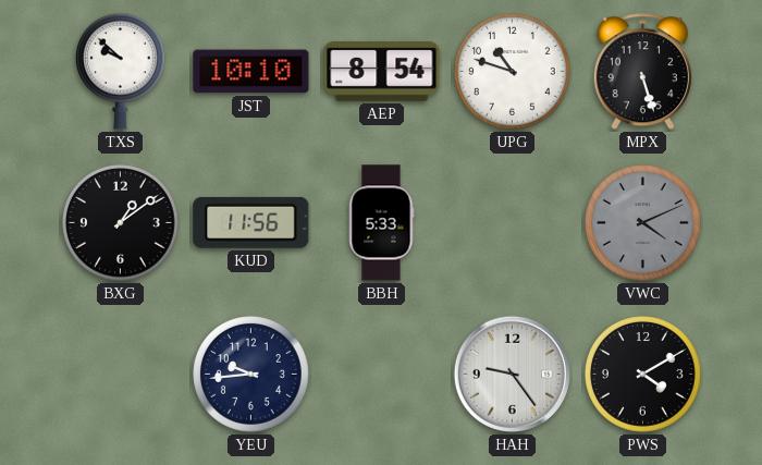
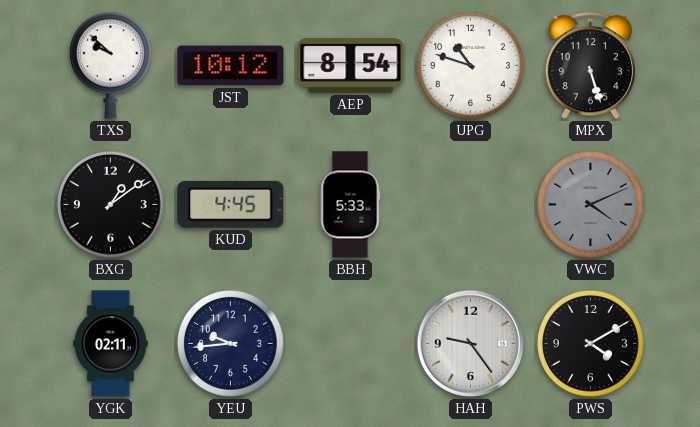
JST: 10:10 -> 10:12 (231, 66)
KUD: 11:56 -> 4:45 (231, 204)
YGK: none -> 02:11 (111, 344)
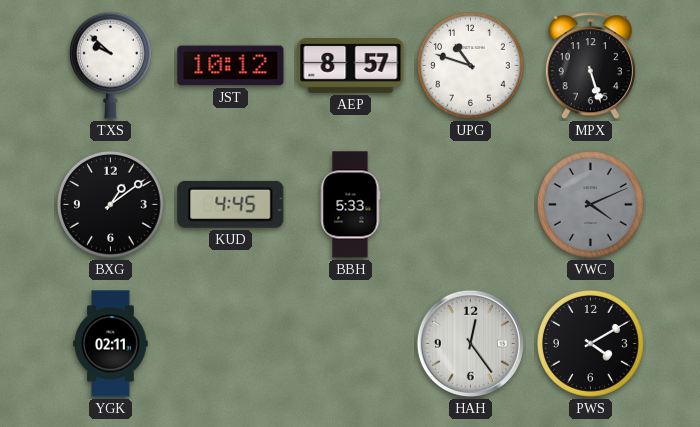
AEP: 8:54 -> 8:57 (351, 66)
YEU: 9:44 -> none (231, 344)
HAH: 9:24 -> 12:24 (470, 343)
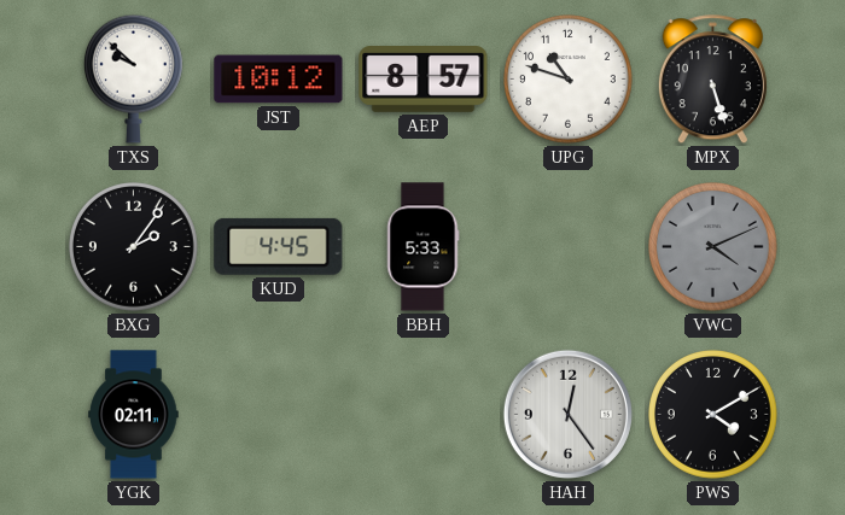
BXG: 1:09 -> 2:06 (134, 247)
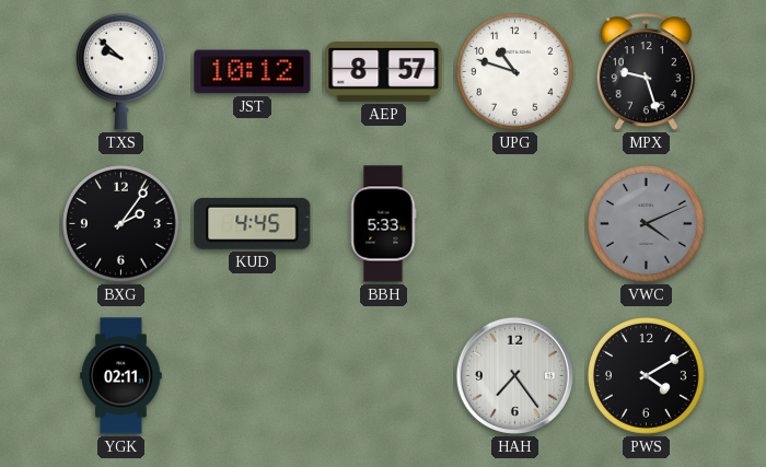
MPX: 5:27 -> 9:27 (646, 72)
HAH: 12:24 -> 7:24 (514, 375)
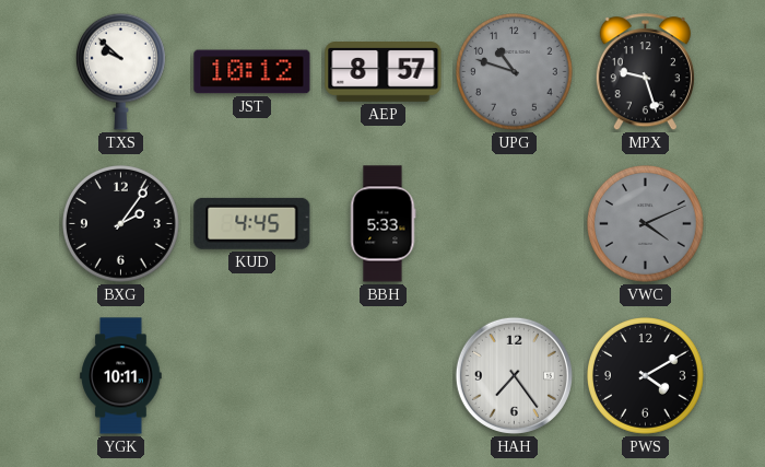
UPG dial: white -> grey (515, 72)
YGK: 02:11 -> 10:11 (121, 376)
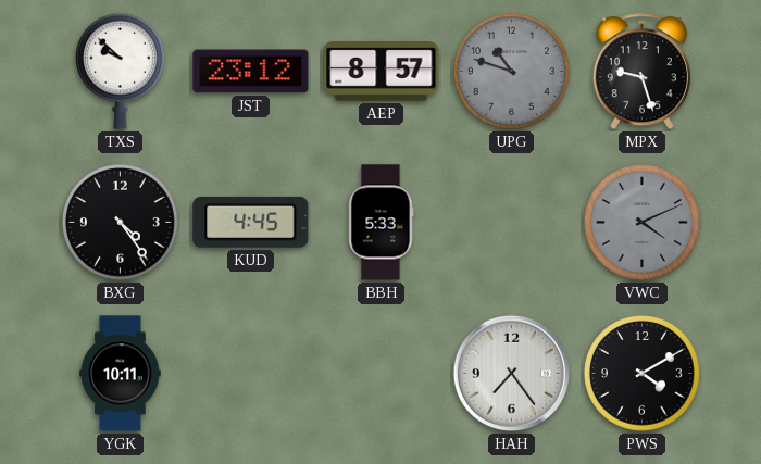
JST: 10:12 -> 23:12 (251, 72)
BXG: 2:06 -> 4:24 (121, 223)
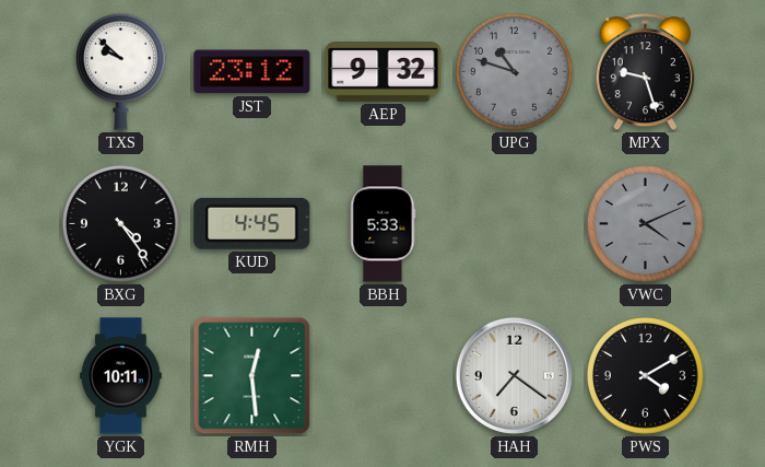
AEP: 8:57 -> 9:32 (384, 72)
RMH: none -> 12:29 (252, 376)
HAH: 7:24 -> 7:21 (514, 375)
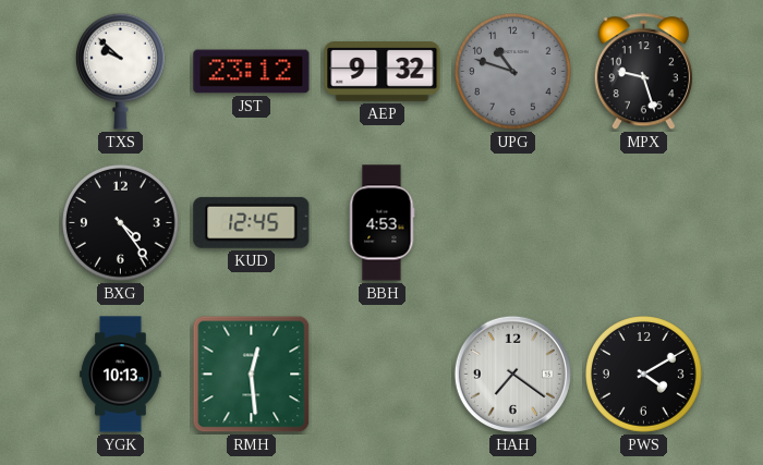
KUD: 4:45 -> 12:45 (252, 222)
BBH: 5:33 -> 4:53 (383, 223)
VWC: 4:11 -> none (646, 224)
YGK: 10:11 -> 10:13 (121, 375)
